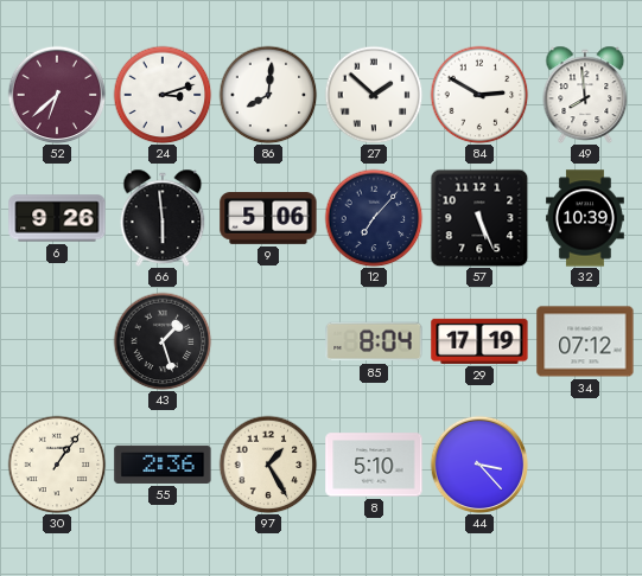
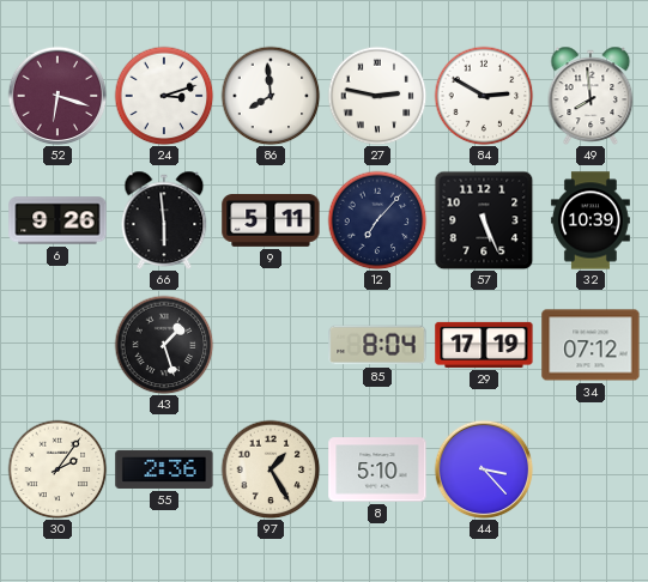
52: 6:38 -> 6:18 (57, 96)
86: 8:01 -> 7:59 (271, 96)
27: 1:52 -> 2:47 (377, 96)
9: 5:06 -> 5:11 (271, 222)
30: 1:06 -> 2:06 (57, 469)
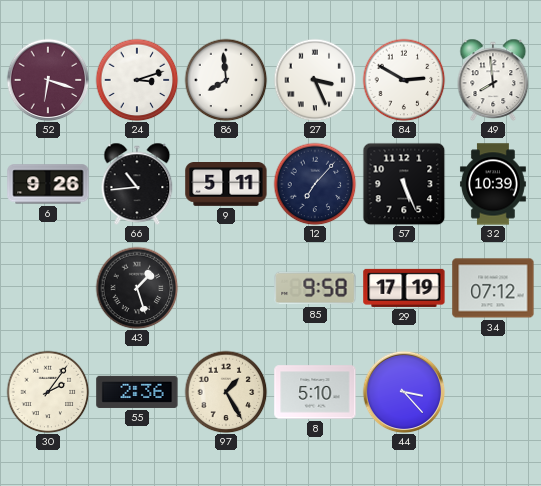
27: 2:47 -> 3:26 (315, 80)
66: 5:59 -> 10:44 (137, 183)
85: 8:04 -> 9:58 (315, 288)
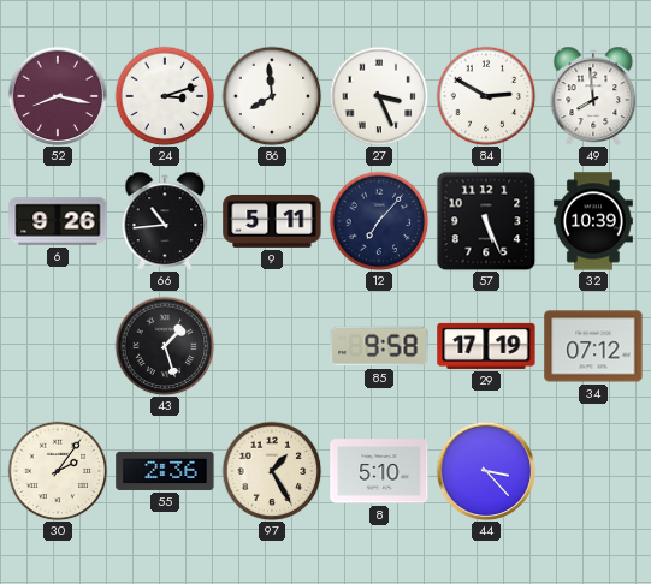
52: 6:18 -> 8:17 (58, 96)
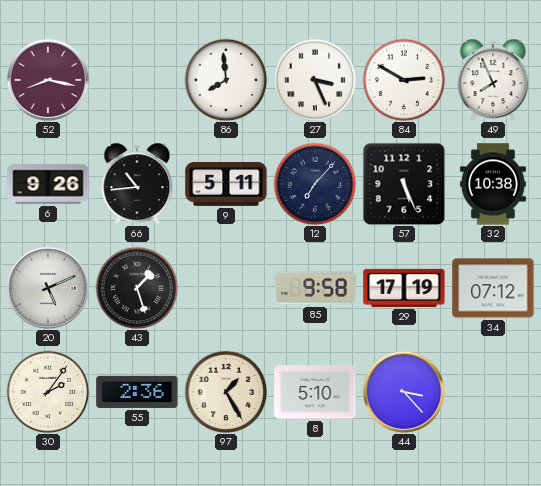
24: 3:12 -> none (165, 96)
49: 7:59 -> 7:56 (493, 79)
32: 10:39 -> 10:38 (493, 184)
20: none -> 5:11 (48, 288)
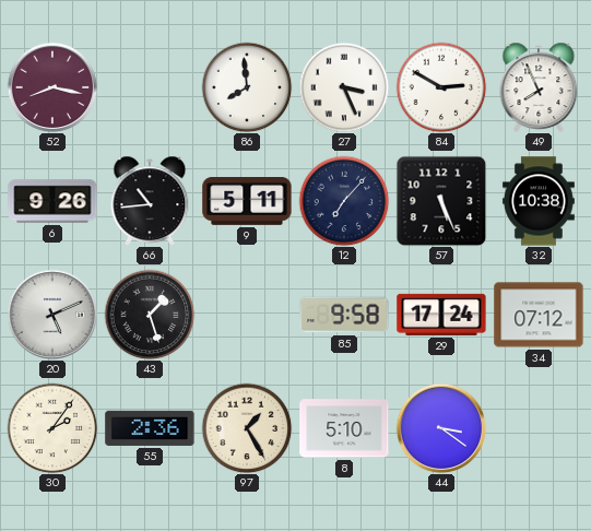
29: 17:19 -> 17:24 (441, 315)
44: 3:23 -> 3:21 (441, 428)
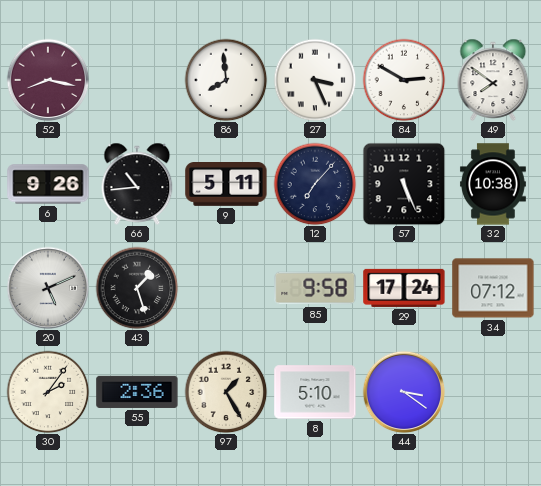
49: 7:56 -> 7:51 (493, 79)
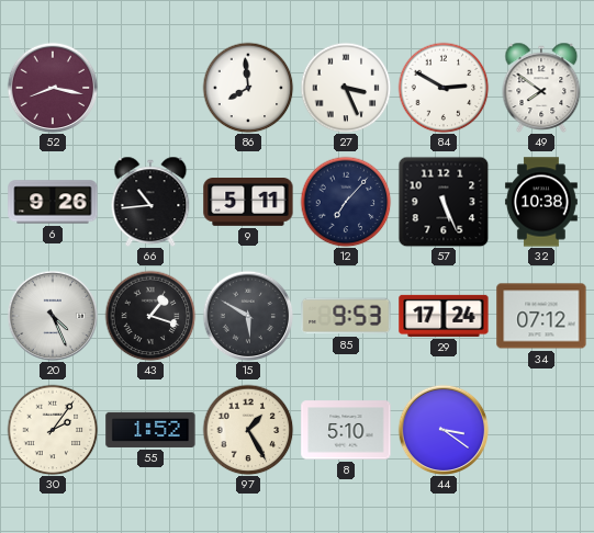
20: 5:11 -> 4:26 (53, 316)
43: 1:27 -> 1:18 (150, 316)
15: none -> 5:50 (248, 316)
85: 9:58 -> 9:53 (346, 316)
55: 2:36 -> 1:52 (150, 430)
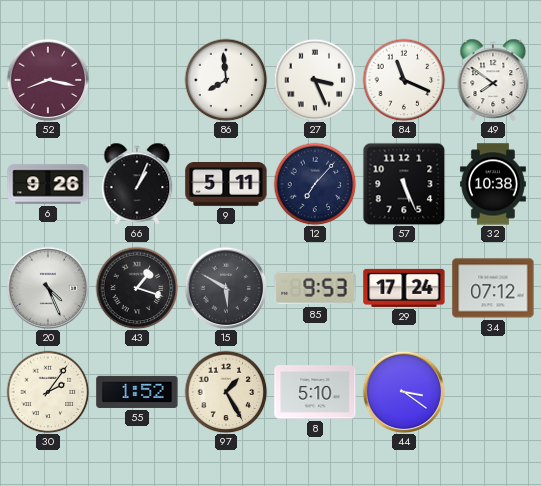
84: 2:50 -> 11:19 (404, 80)
66: 10:44 -> 1:04 (137, 183)
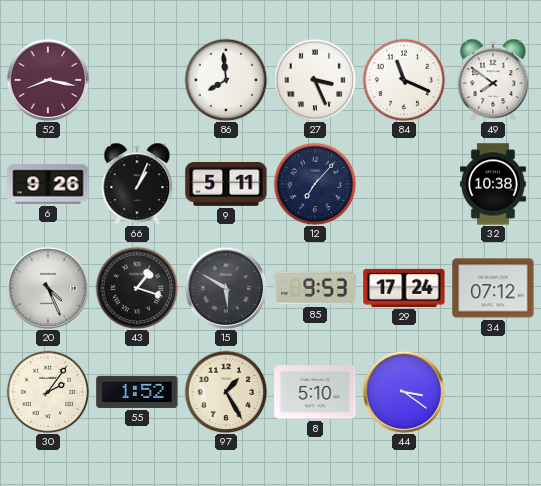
57: 5:26 -> none (404, 184)
